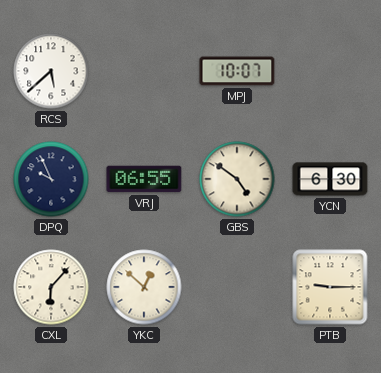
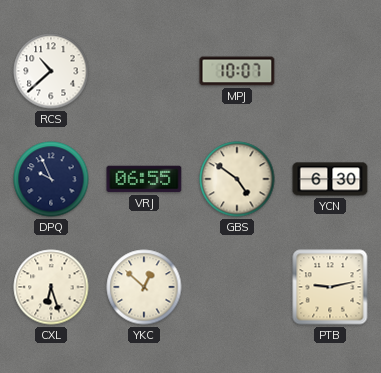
RCS: 5:38 -> 10:38 (51, 71)
CXL: 6:07 -> 6:27 (51, 287)
PTB: 9:15 -> 9:13 (330, 287)
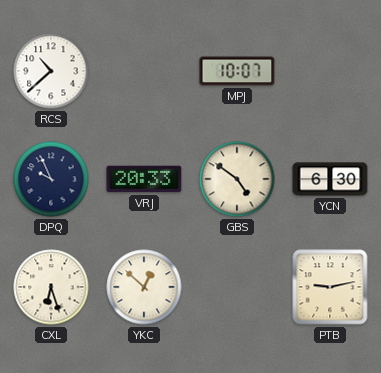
VRJ: 06:55 -> 20:33 (144, 179)
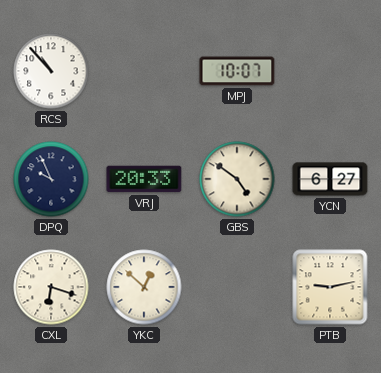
RCS: 10:38 -> 10:53 (51, 71)
YCN: 6:30 -> 6:27 (330, 179)
CXL: 6:27 -> 6:18 (51, 287)
